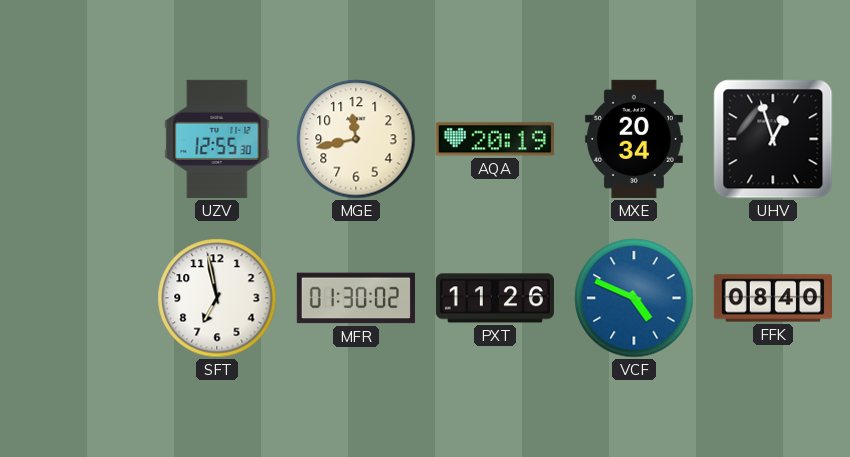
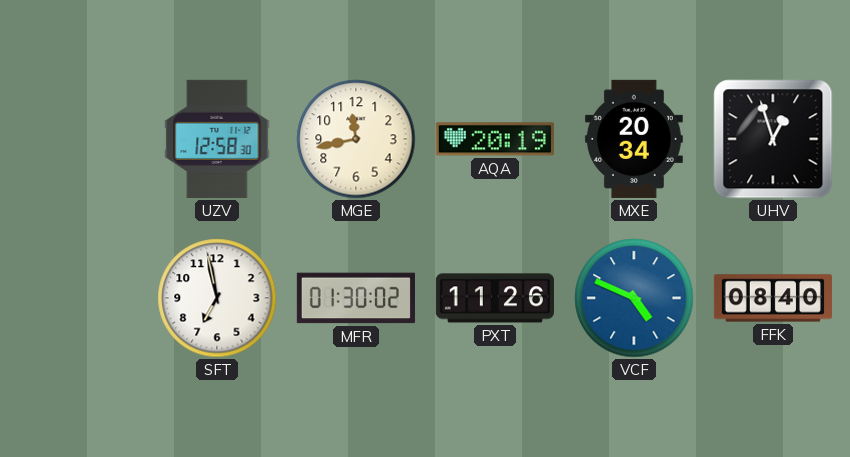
UZV: 12:55 -> 12:58 (217, 139)
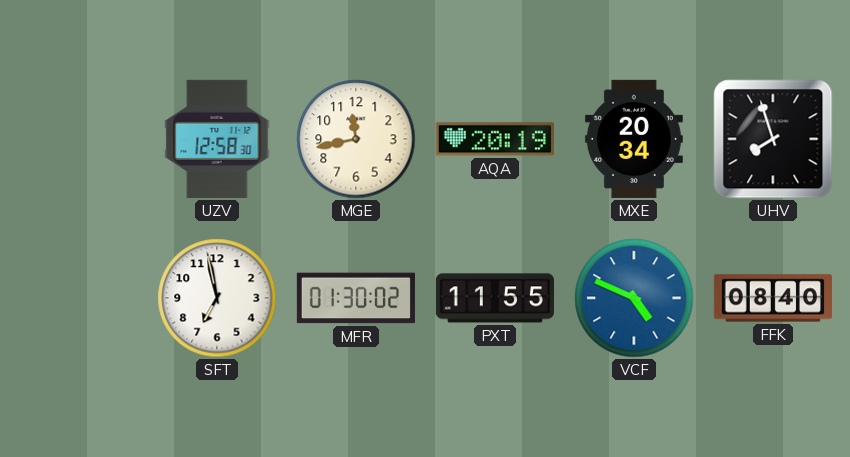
UHV: 12:57 -> 7:57 (773, 139)
PXT: 11:26 -> 11:55 (495, 298)
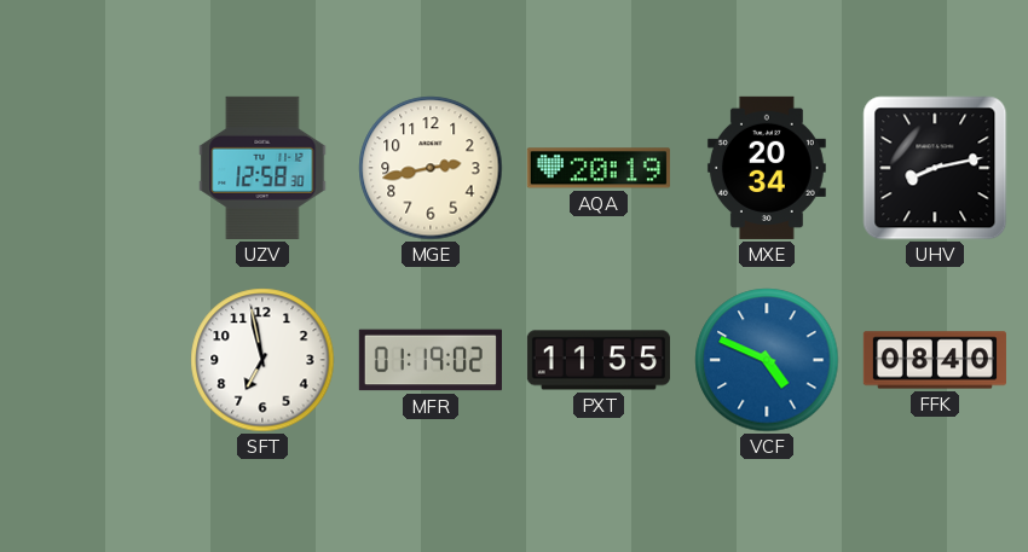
MGE: 11:43 -> 2:43 (431, 168)
UHV: 7:57 -> 8:13 (935, 168)
MFR: 01:30 -> 01:19 (431, 360)
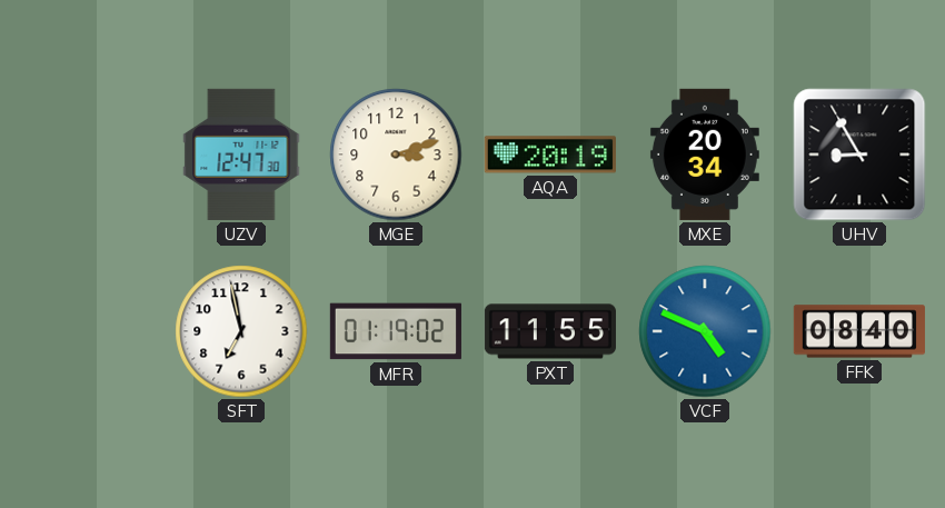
UZV: 12:58 -> 12:47 (241, 155)
MGE: 2:43 -> 3:12 (396, 155)
UHV: 8:13 -> 8:55 (859, 155)
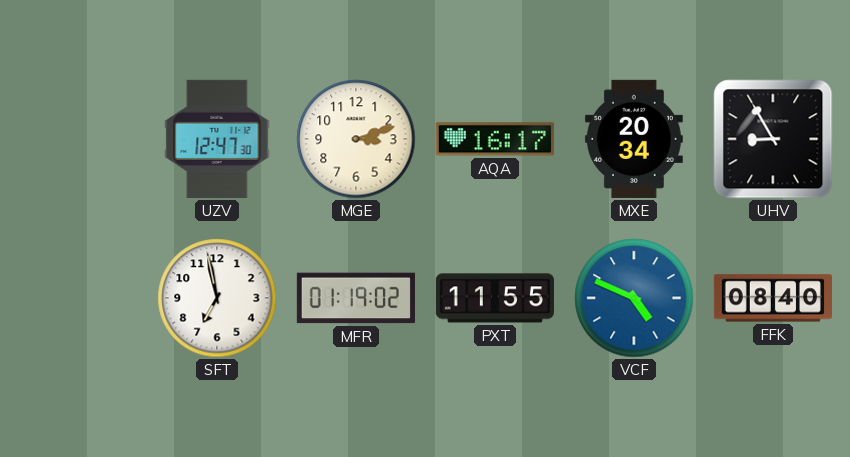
AQA: 20:19 -> 16:17 (495, 139)
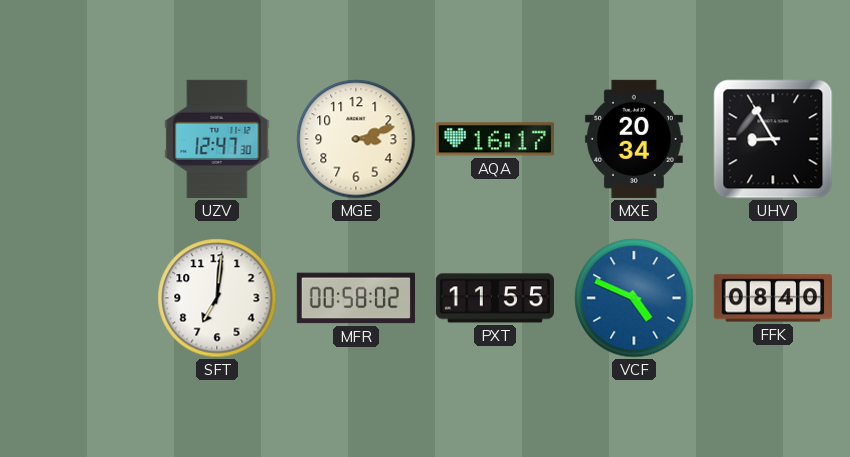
SFT: 6:58 -> 7:01 (217, 298)
MFR: 01:19 -> 00:58 (356, 298)
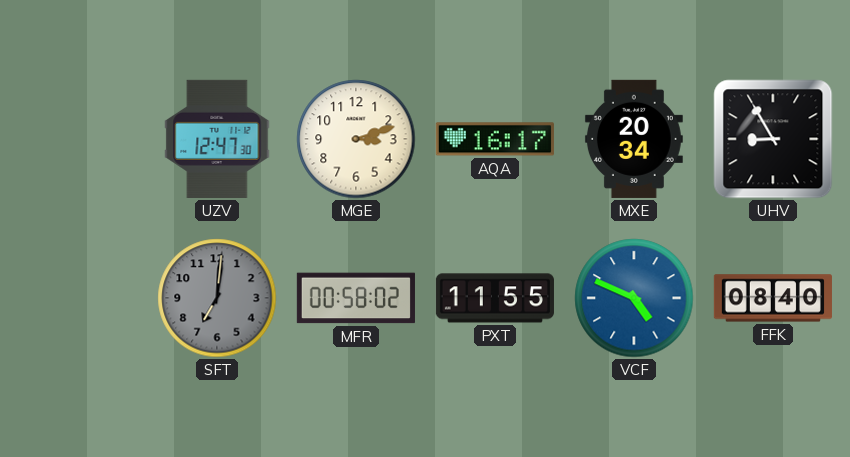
SFT dial: white -> grey (217, 298)
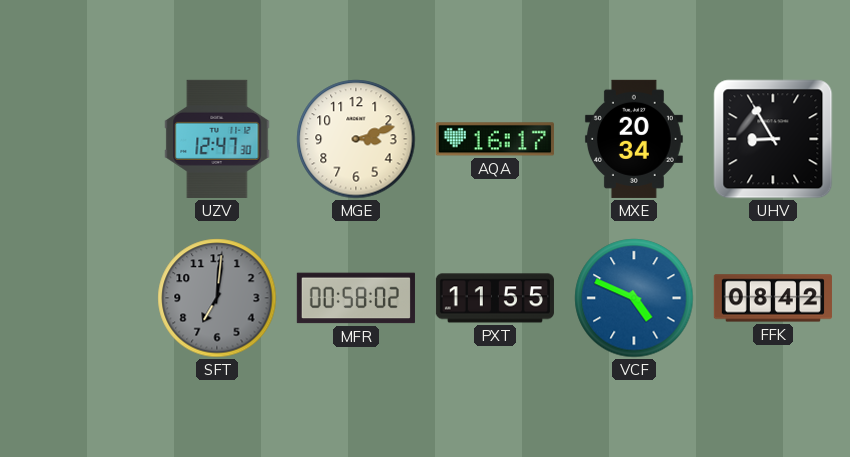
FFK: 08:40 -> 08:42 (773, 298)
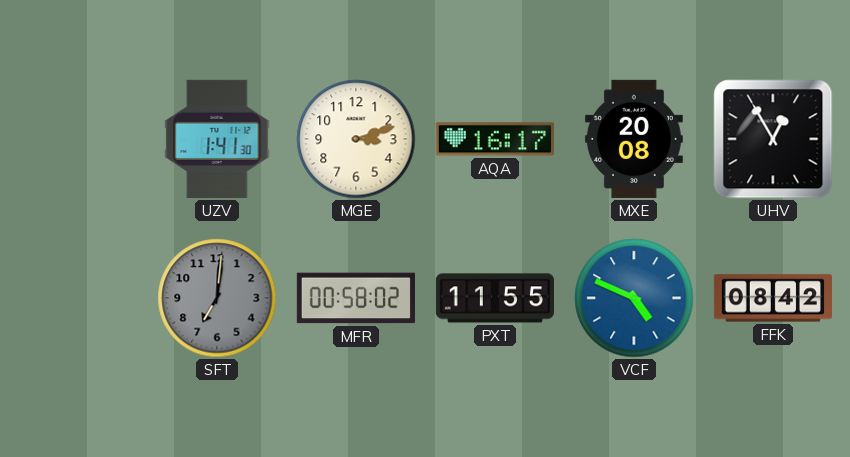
UZV: 12:47 -> 1:41 (217, 139)
MXE: 20:34 -> 20:08 (634, 139)
UHV: 8:55 -> 12:55 (773, 139)
